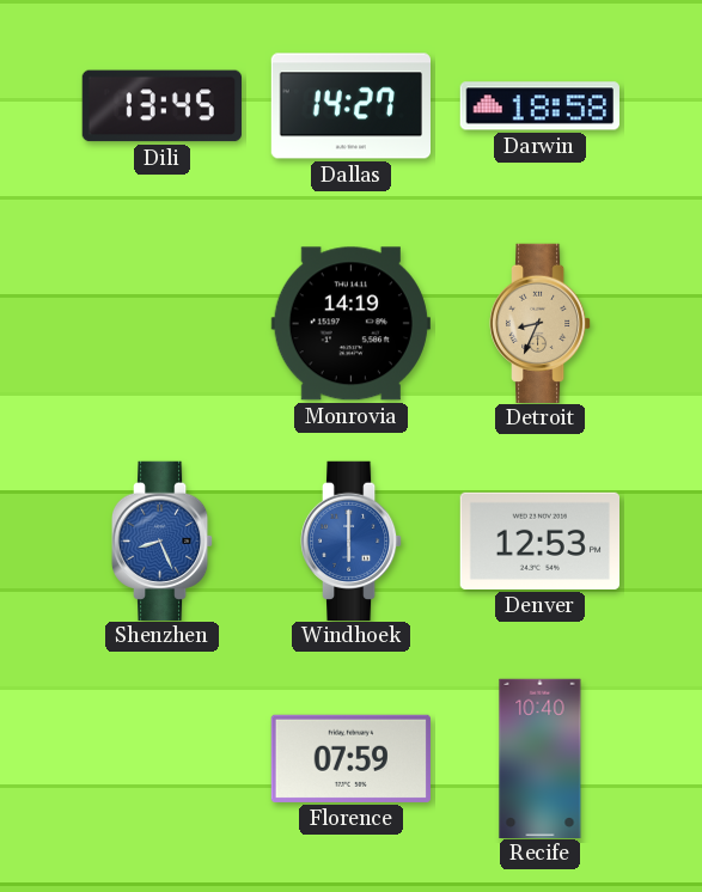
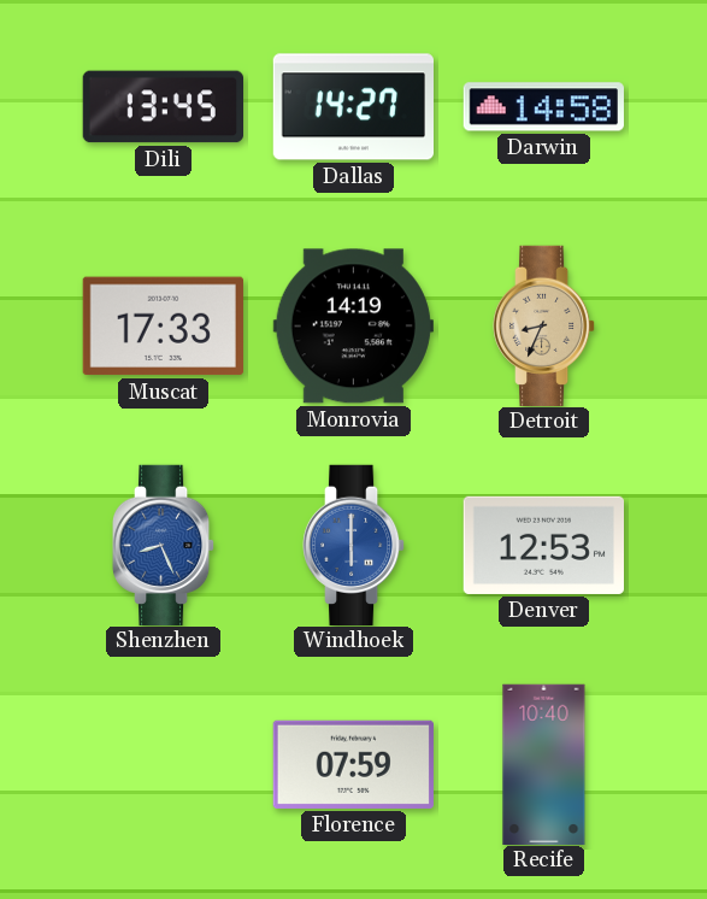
Darwin: 18:58 -> 14:58 (543, 107)
Muscat: none -> 17:33 (163, 327)
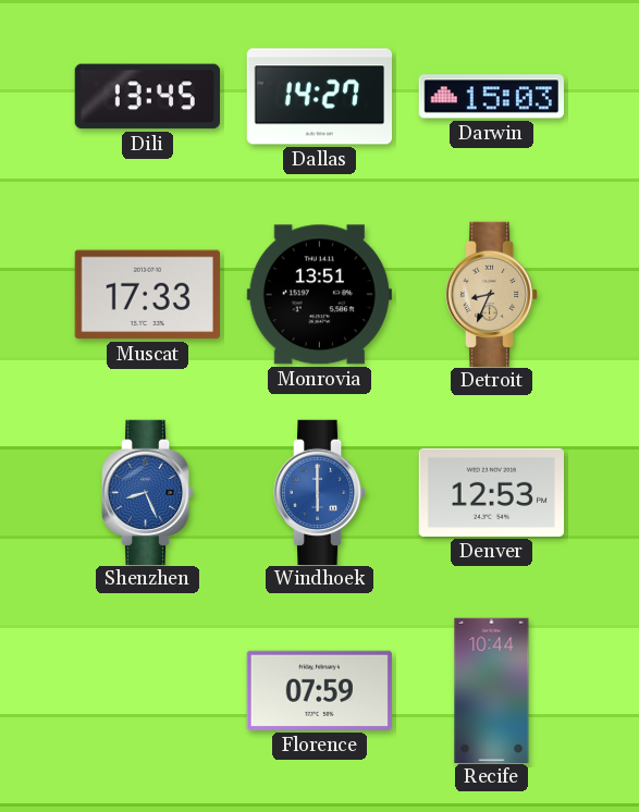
Darwin: 14:58 -> 15:03 (491, 97)
Monrovia: 14:19 -> 13:51 (319, 295)
Recife: 10:40 -> 10:44 (492, 690)
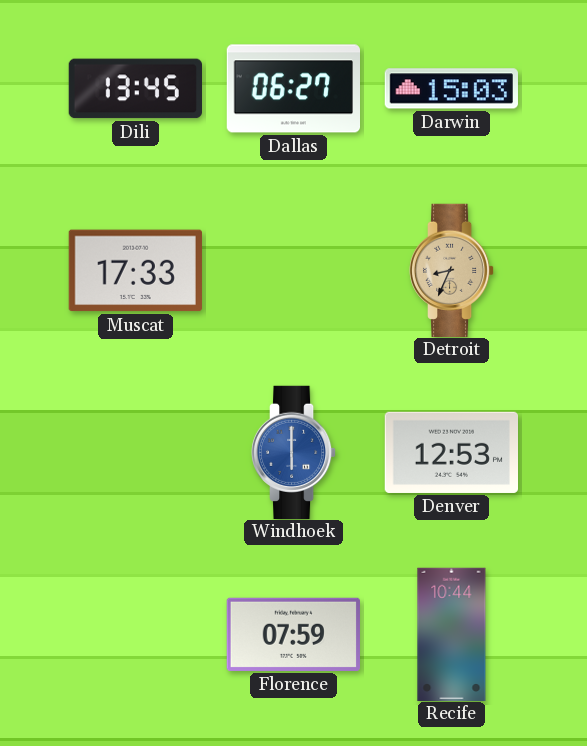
Dallas: 14:27 -> 06:27 (293, 89)
Monrovia: 13:51 -> none (319, 295)
Shenzhen: 8:26 -> none (148, 492)
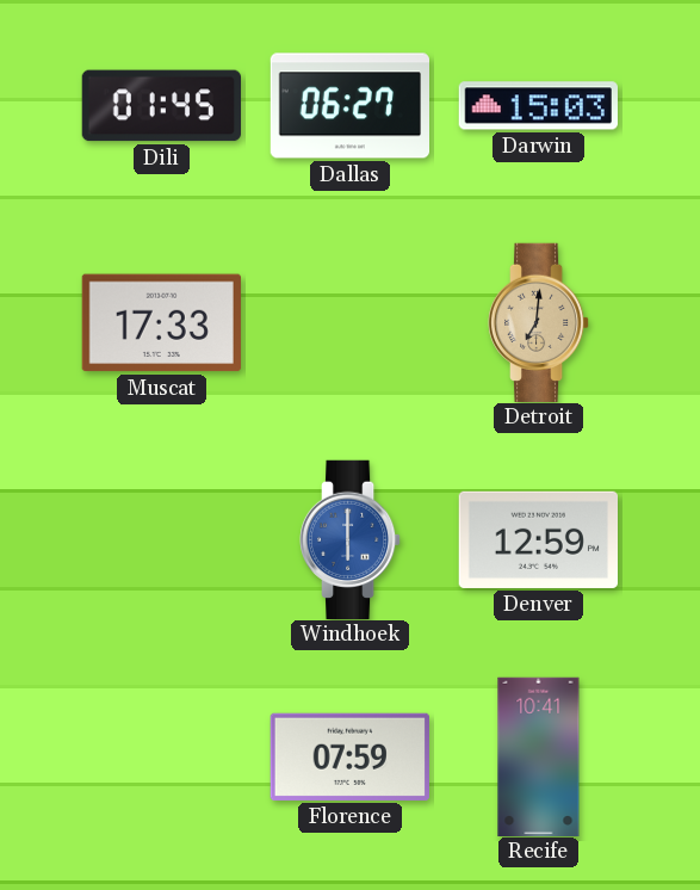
Dili: 13:45 -> 01:45 (161, 106)
Detroit: 8:34 -> 7:01 (539, 322)
Denver: 12:53 -> 12:59 (538, 539)
Recife: 10:44 -> 10:41 (539, 756)
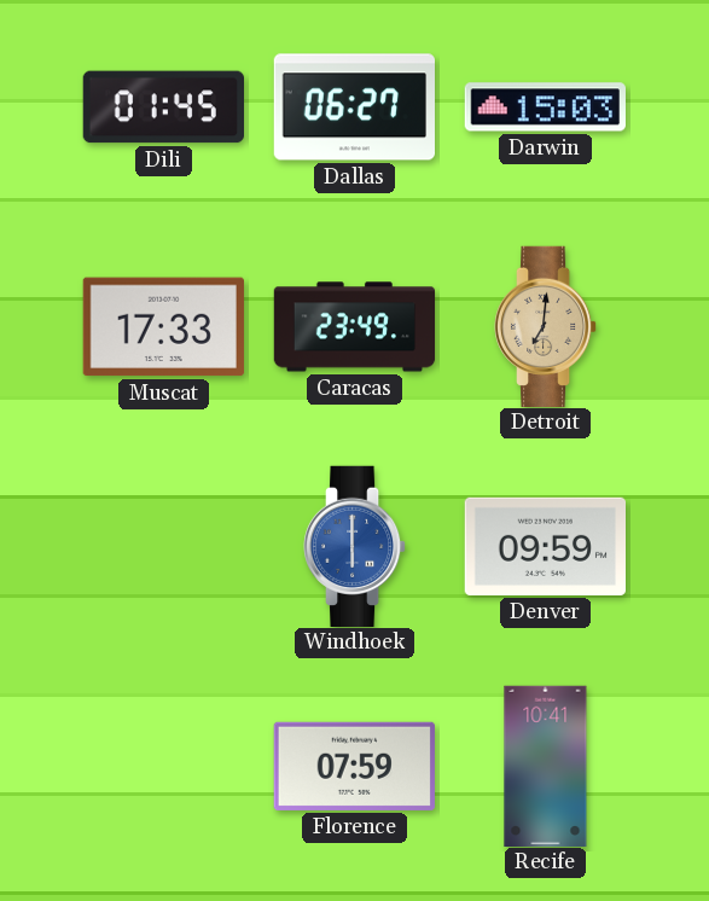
Caracas: none -> 23:49 (355, 327)
Denver: 12:59 -> 09:59 (545, 546)
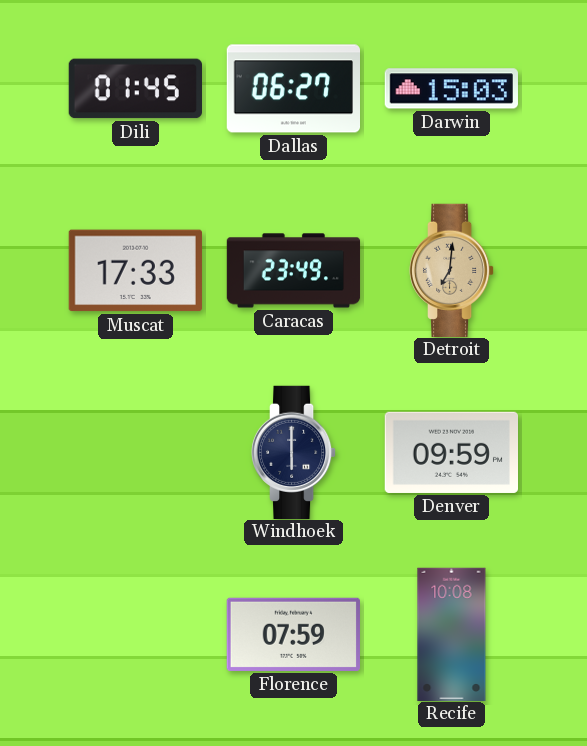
Windhoek dial: blue -> navy (294, 452)
Recife: 10:41 -> 10:08 (452, 634)
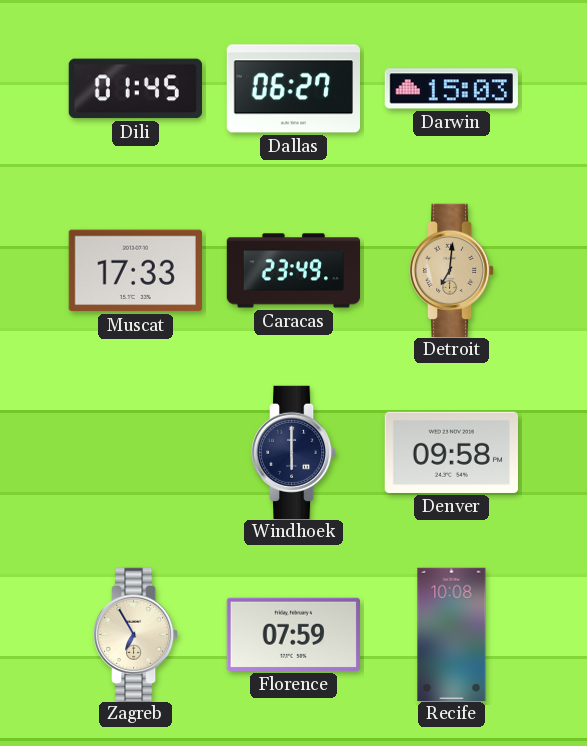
Denver: 09:59 -> 09:58 (451, 452)
Zagreb: none -> 6:55 (136, 634)
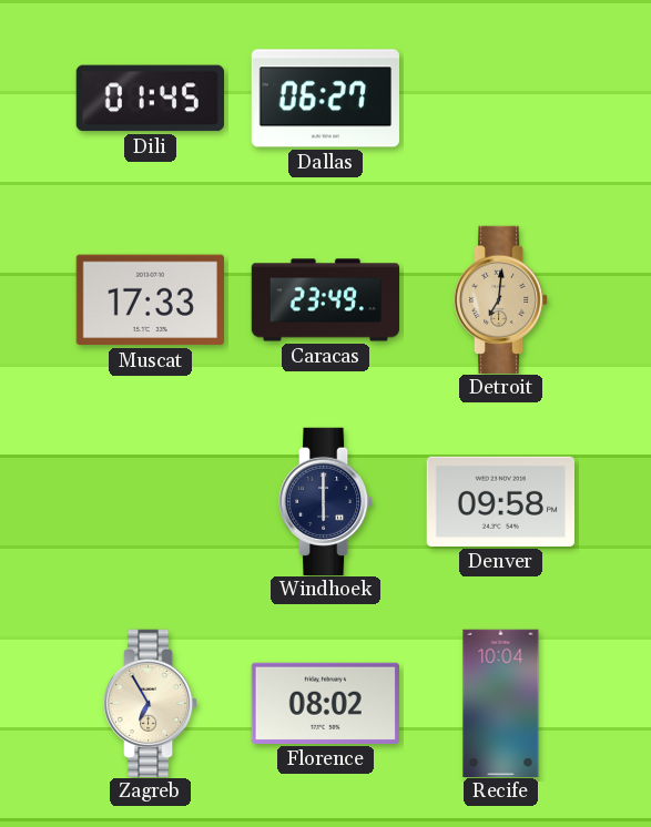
Darwin: 15:03 -> none (451, 89)
Florence: 07:59 -> 08:02 (325, 703)
Recife: 10:08 -> 10:04 (501, 703)
